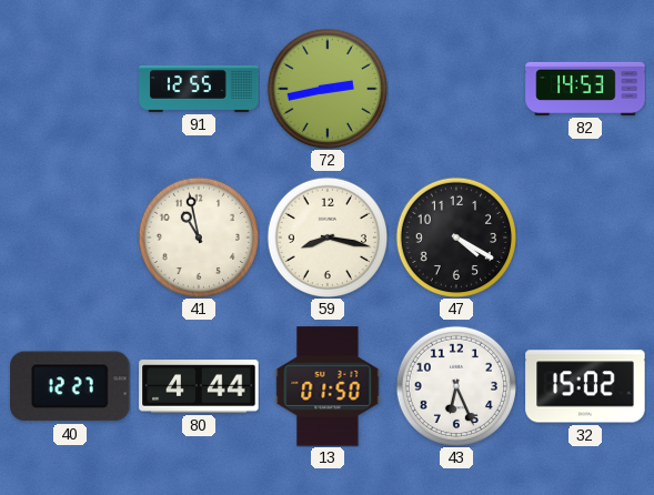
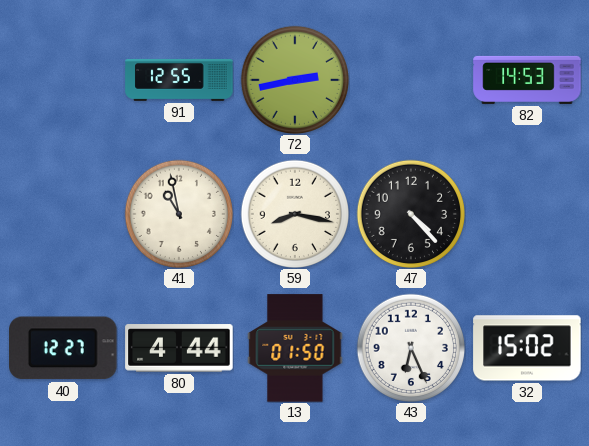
47: 4:20 -> 4:23 (410, 213)
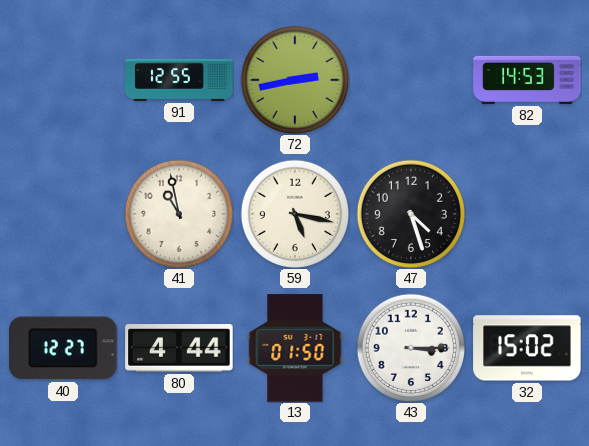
59: 8:17 -> 5:17 (294, 213)
47: 4:23 -> 4:27 (410, 213)
43: 6:26 -> 3:15 (410, 347)
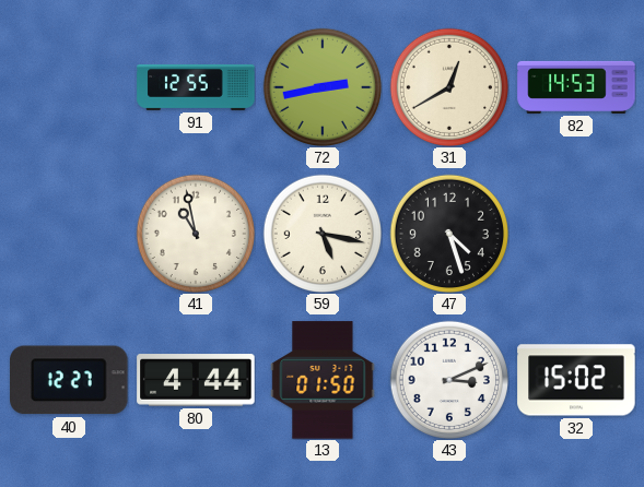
31: none -> 12:40 (448, 86)
43: 3:15 -> 3:11 (448, 379)
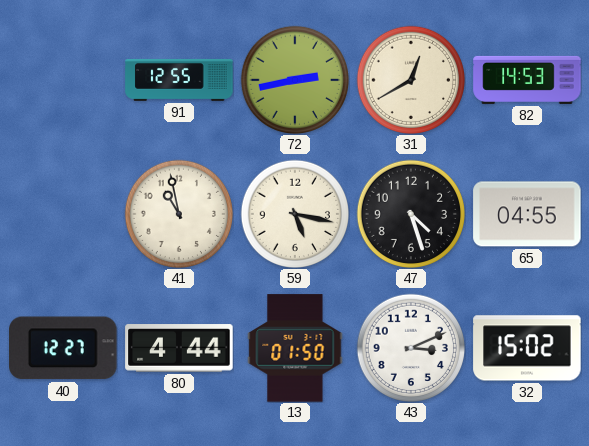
65: none -> 04:55 (527, 214)
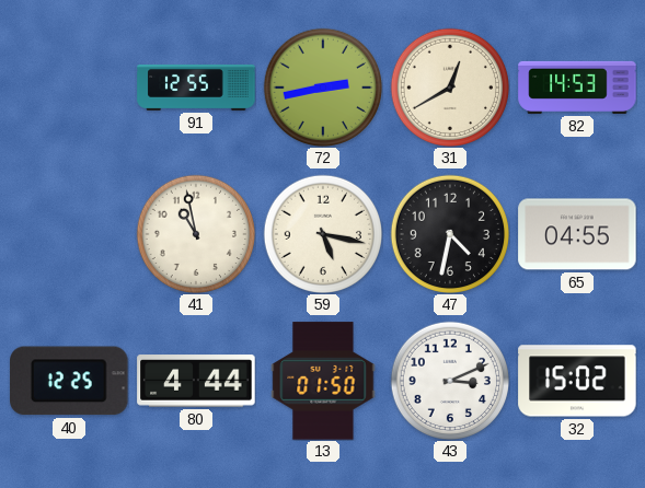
47: 4:27 -> 4:32 (449, 233)
40: 12:27 -> 12:25 (69, 381)
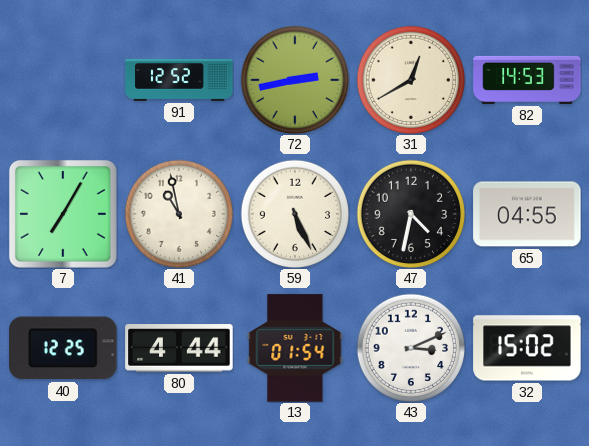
91: 12:55 -> 12:52 (179, 80)
7: none -> 7:05 (63, 214)
59: 5:17 -> 5:26 (294, 213)
13: 01:50 -> 01:54 (295, 348)
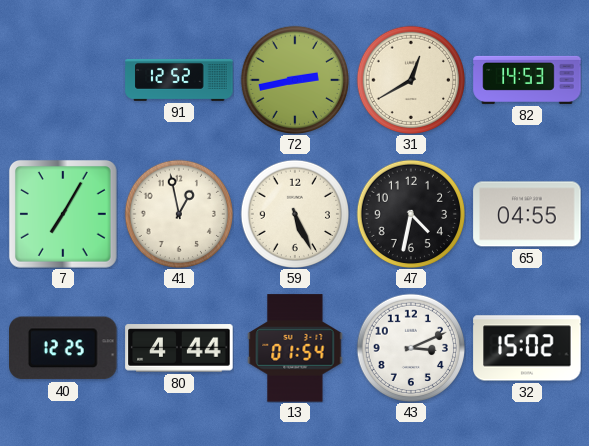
41: 10:58 -> 12:58 (178, 213)
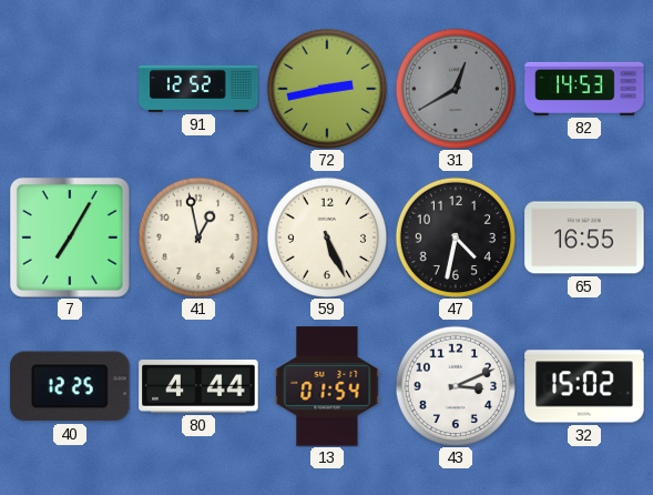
31 dial: cream -> grey (455, 88)
65: 04:55 -> 16:55 (584, 238)
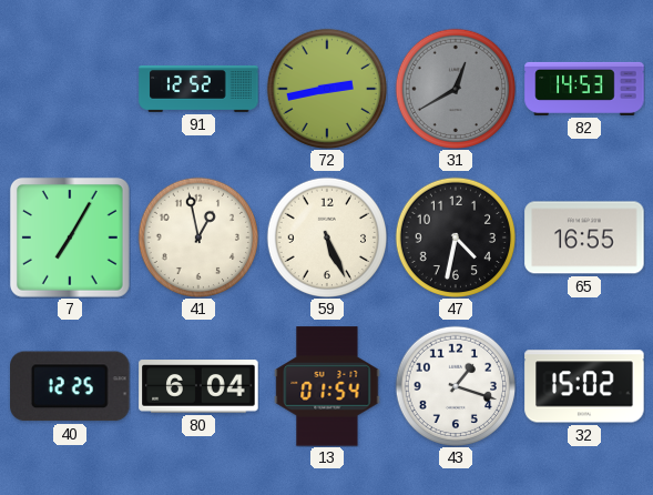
80: 4:44 -> 6:04 (198, 386)
43: 3:11 -> 1:18 (455, 385)
